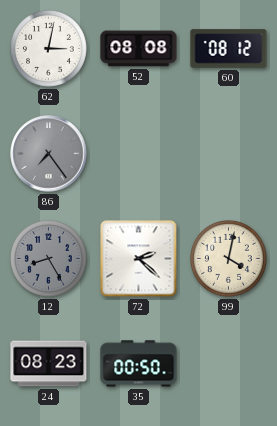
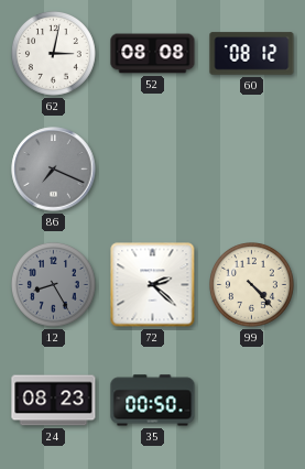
86: 7:24 -> 7:19 (54, 170)
99: 4:02 -> 4:23 (252, 285)
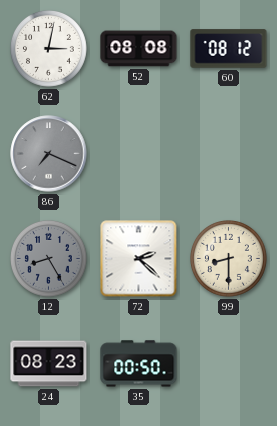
99: 4:23 -> 8:30 (229, 259)
